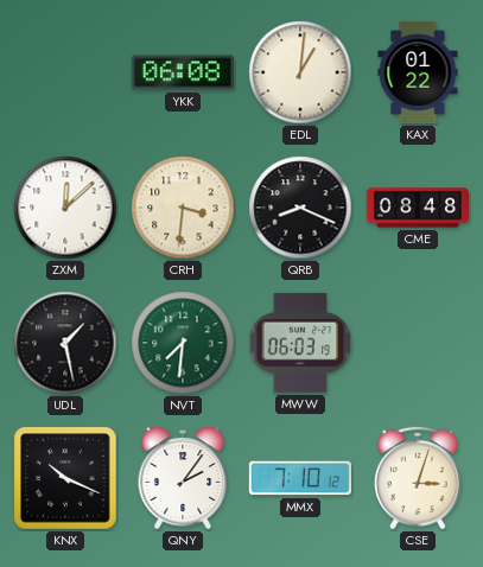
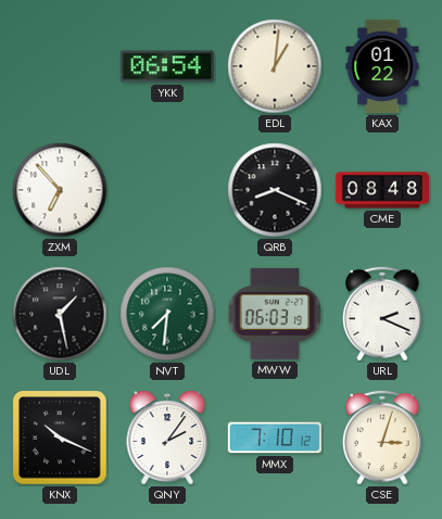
YKK: 06:08 -> 06:54 (167, 66)
ZXM: 12:08 -> 6:53 (60, 190)
CRH: 3:31 -> none (183, 208)
URL: none -> 2:19 (383, 314)
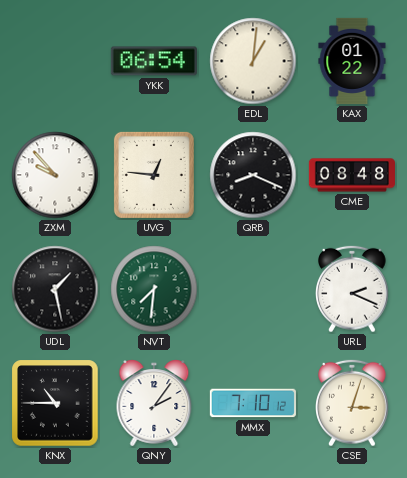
ZXM: 6:53 -> 9:53 (55, 175)
UVG: none -> 12:46 (154, 175)
MWW: 06:03 -> none (275, 314)
KNX: 10:19 -> 10:45 (55, 403)
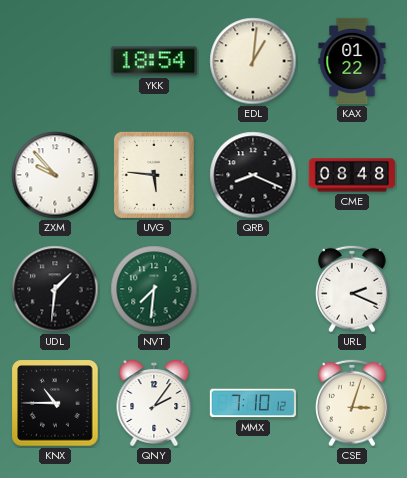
YKK: 06:54 -> 18:54 (154, 61)
UVG: 12:46 -> 5:46 (154, 175)
UDL: 1:28 -> 1:31 (55, 289)
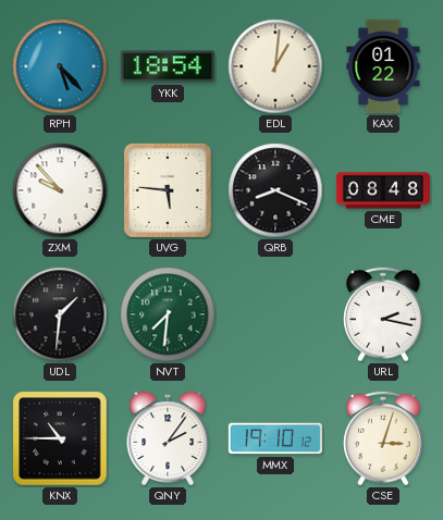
RPH: none -> 5:23 (60, 66)
URL: 2:19 -> 2:17 (384, 314)
MMX: 7:10 -> 19:10 (275, 438)
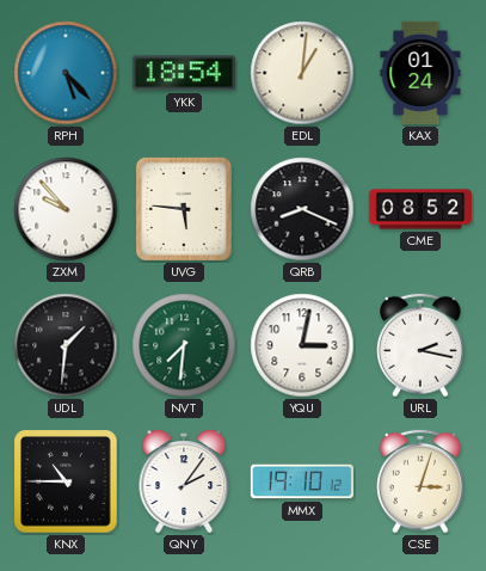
KAX: 01:22 -> 01:24 (420, 73)
CME: 08:48 -> 08:52 (420, 209)
YQU: none -> 3:02 (302, 345)
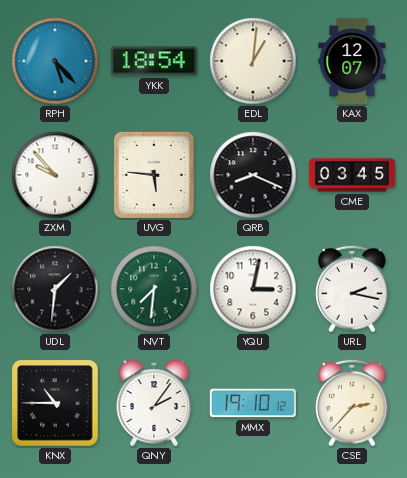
KAX: 01:24 -> 12:07 (352, 61)
CME: 08:52 -> 03:45 (352, 175)
CSE: 3:03 -> 2:37 (353, 403)
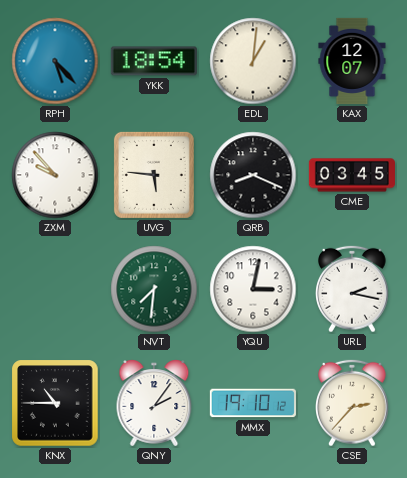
UDL: 1:31 -> none (55, 289)
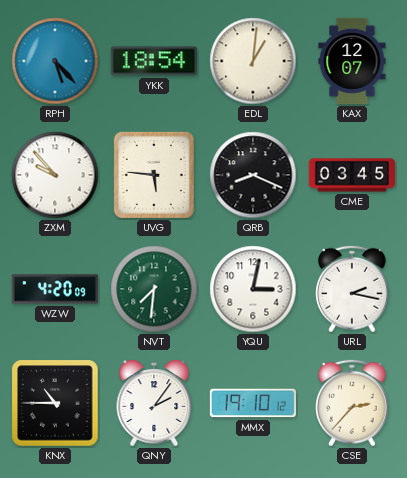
WZW: none -> 4:20 (55, 289)
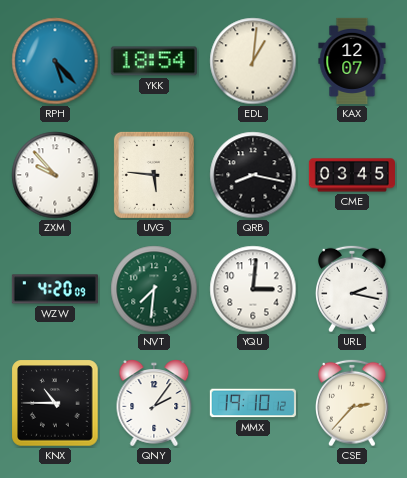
QRB: 8:19 -> 8:17 (253, 175)
YQU: 3:02 -> 3:01 (253, 289)
